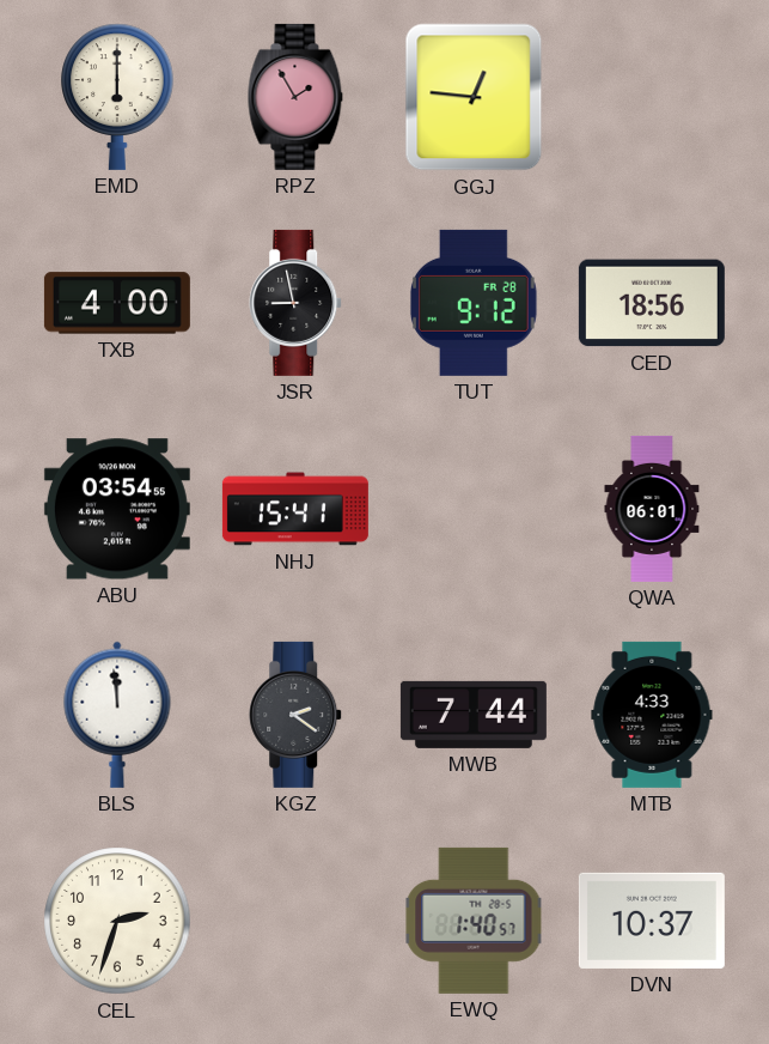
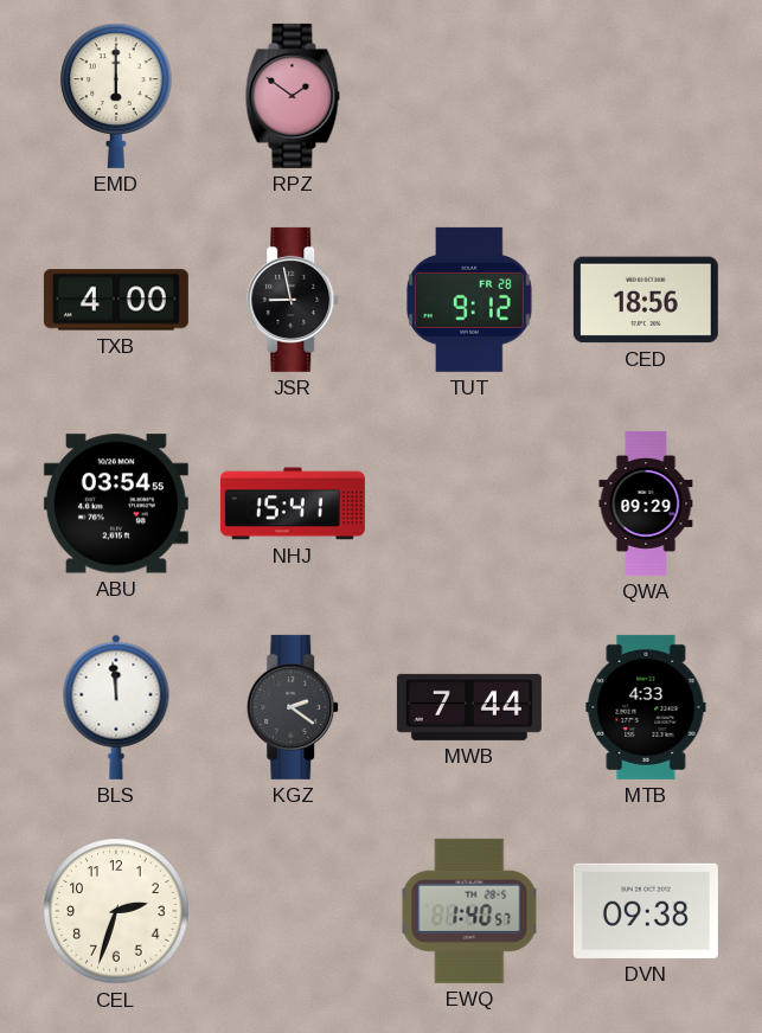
RPZ: 1:55 -> 1:51 (293, 96)
GGJ: 12:46 -> none (474, 97)
QWA: 06:01 -> 09:29 (646, 503)
DVN: 10:37 -> 09:38 (646, 911)
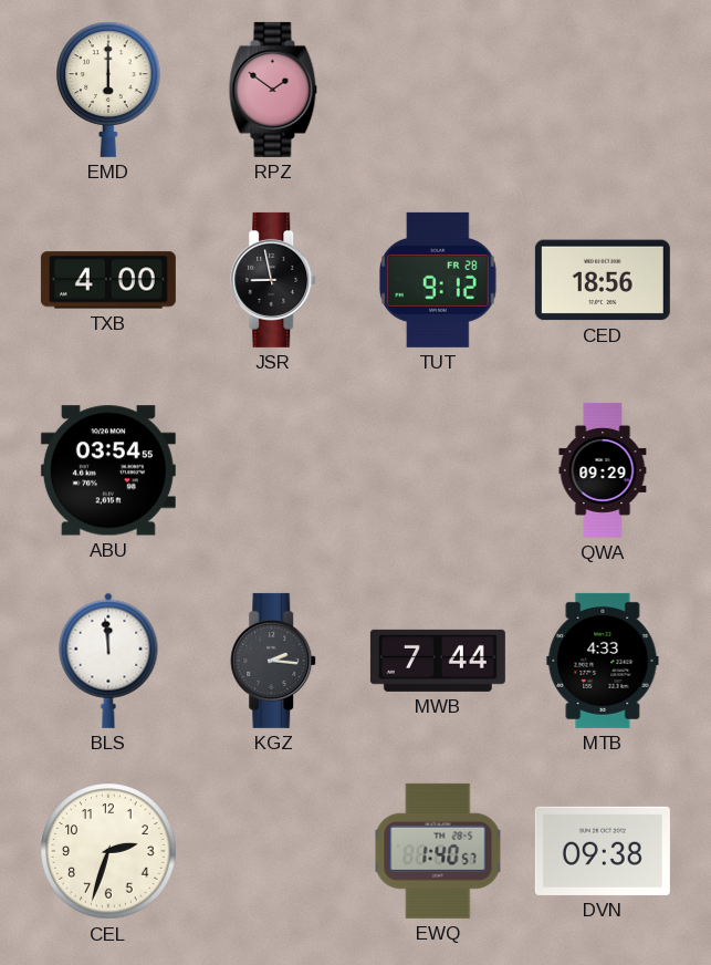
NHJ: 15:41 -> none (293, 503)
KGZ: 2:21 -> 2:16 (274, 661)
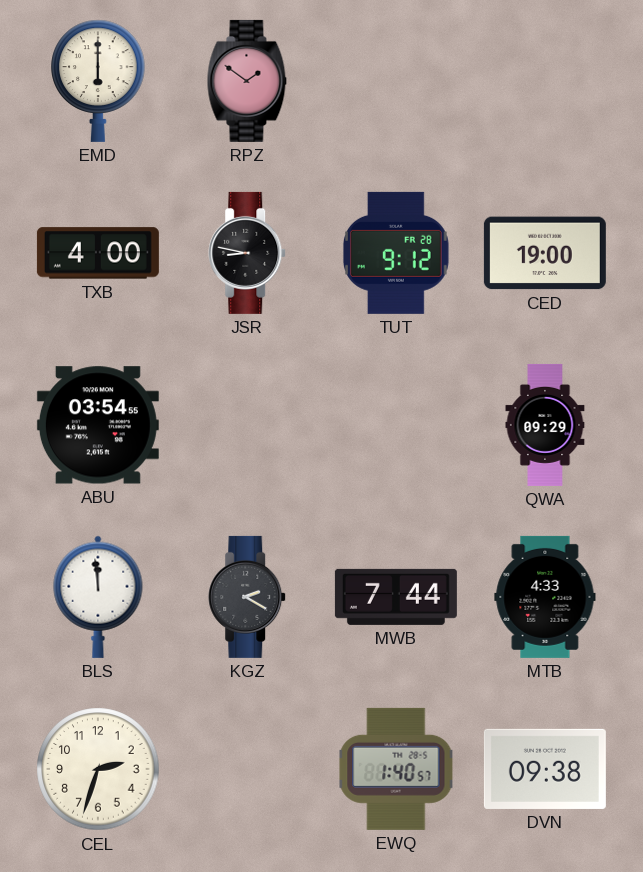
JSR: 8:58 -> 8:47 (248, 253)
CED: 18:56 -> 19:00 (545, 253)
KGZ: 2:16 -> 2:20 (248, 597)
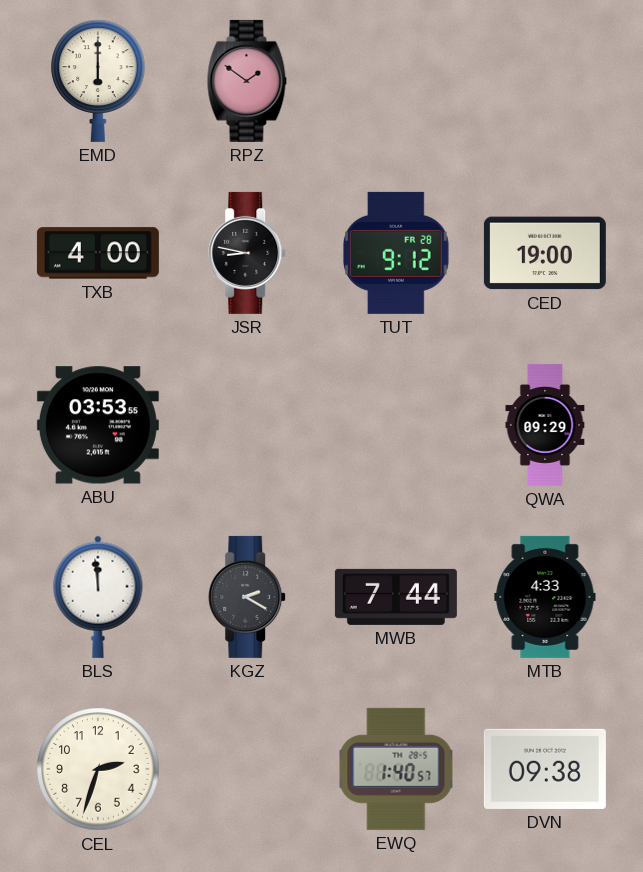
ABU: 03:54 -> 03:53 (98, 425)
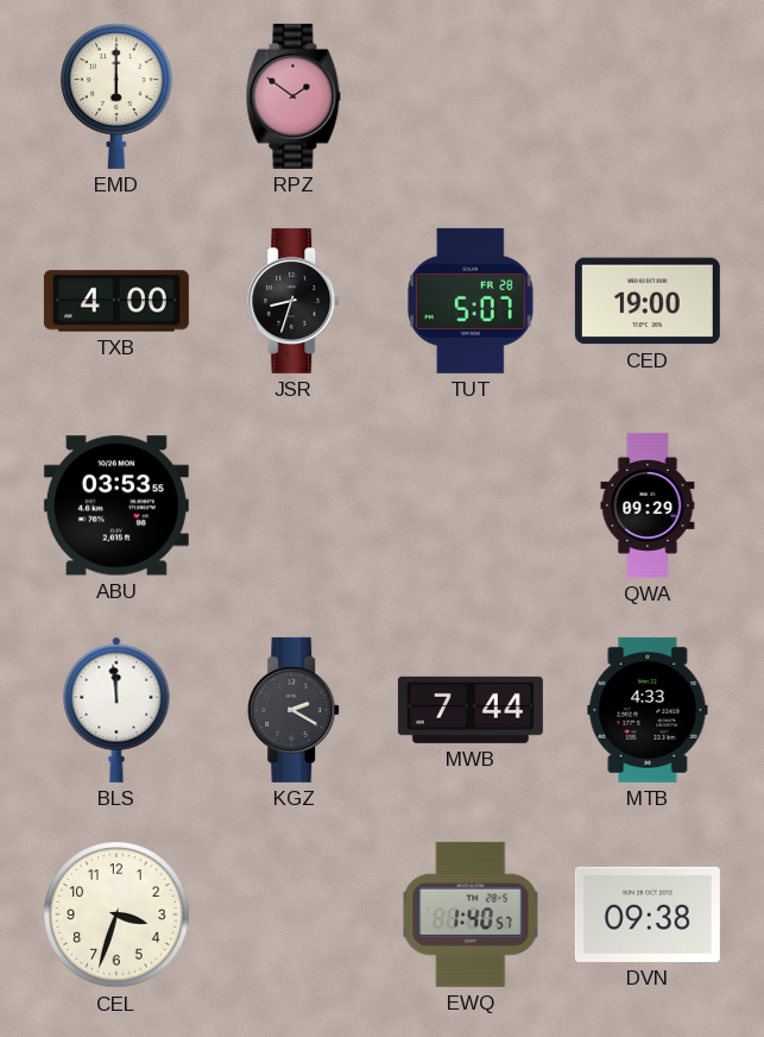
JSR: 8:47 -> 8:33 (295, 301)
TUT: 9:12 -> 5:07 (471, 301)
CEL: 2:33 -> 3:33 (116, 915)
